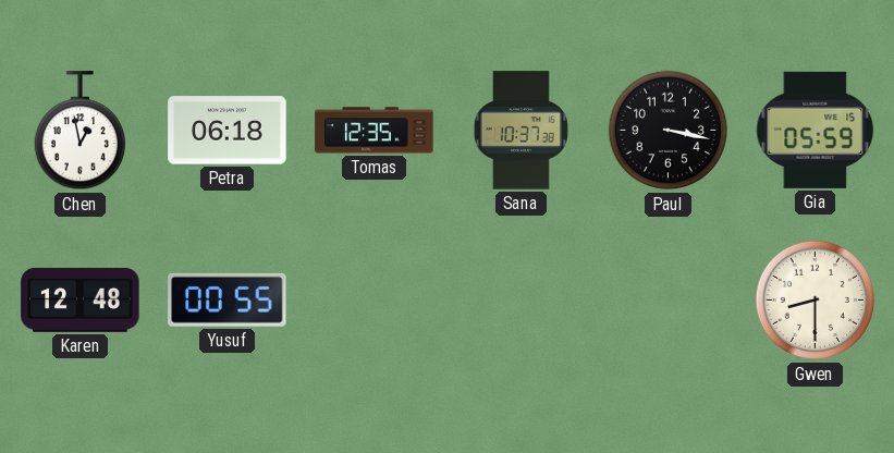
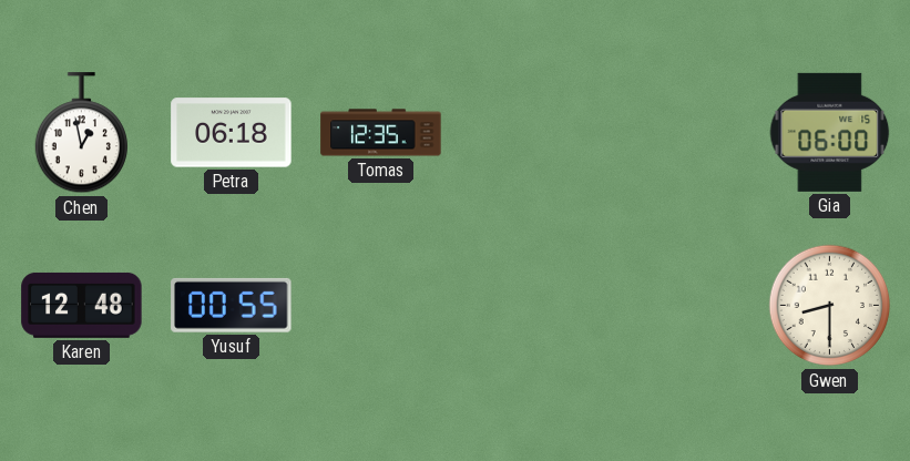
Sana: 10:37 -> none (521, 131)
Paul: 3:17 -> none (669, 131)
Gia: 05:59 -> 06:00 (830, 132)
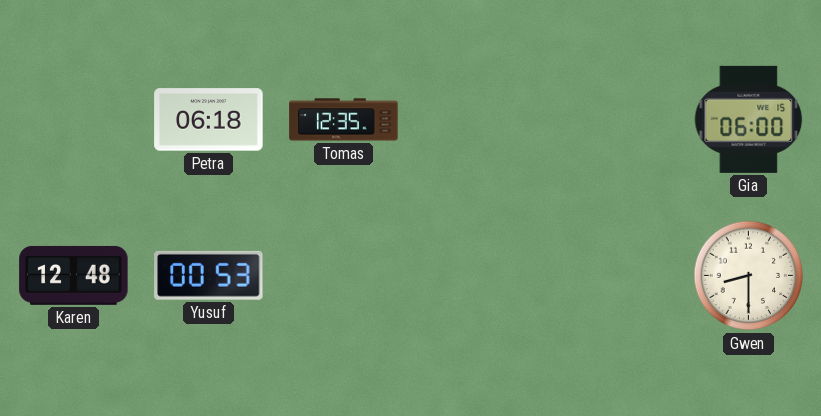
Chen: 12:58 -> none (81, 133)
Yusuf: 00:55 -> 00:53 (209, 275)
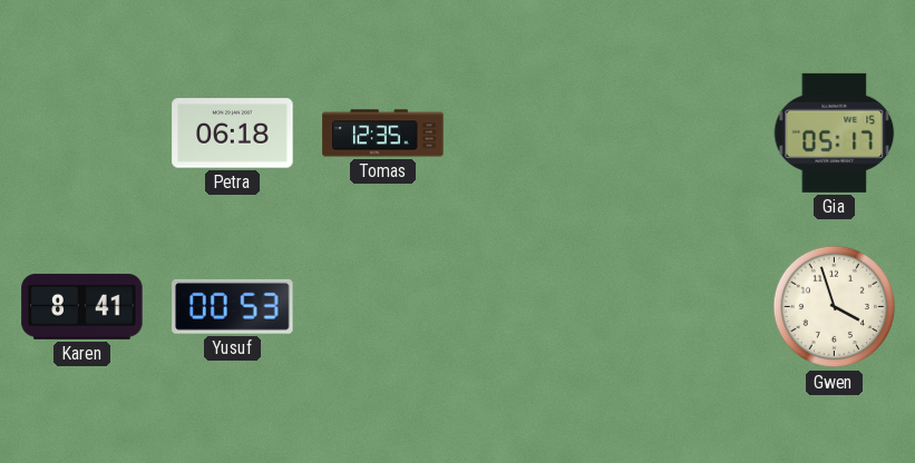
Gia: 06:00 -> 05:17 (835, 132)
Karen: 12:48 -> 8:41 (82, 306)
Gwen: 8:30 -> 3:57 (835, 307)
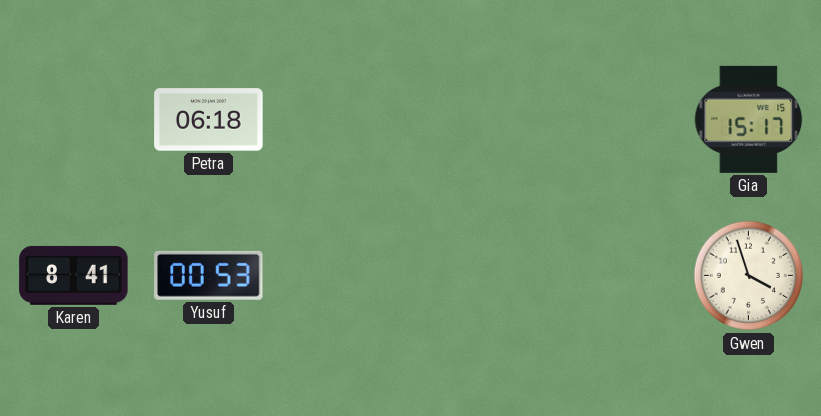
Tomas: 12:35 -> none (383, 134)
Gia: 05:17 -> 15:17 (749, 119)
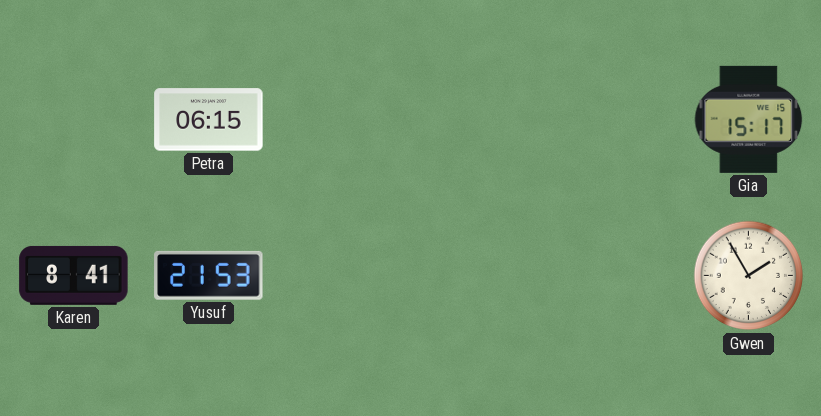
Petra: 06:18 -> 06:15 (209, 120)
Yusuf: 00:53 -> 21:53 (209, 275)
Gwen: 3:57 -> 1:55 (749, 276)
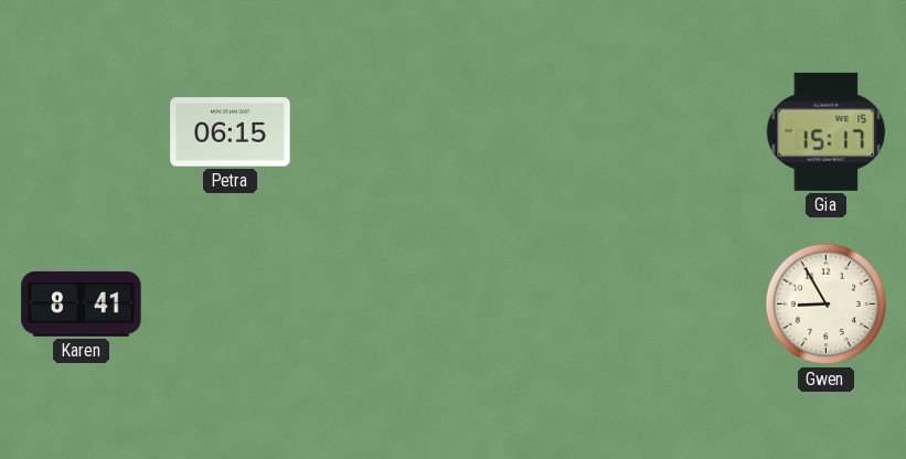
Yusuf: 21:53 -> none (209, 275)
Gwen: 1:55 -> 8:55 (827, 305)
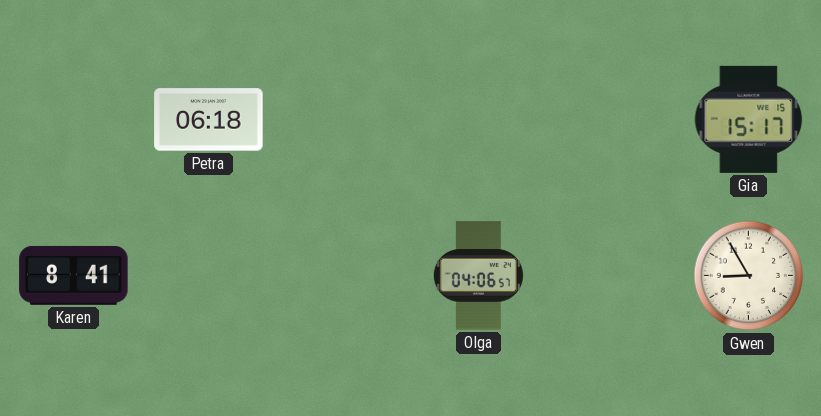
Petra: 06:15 -> 06:18 (209, 120)
Olga: none -> 04:06 (478, 276)
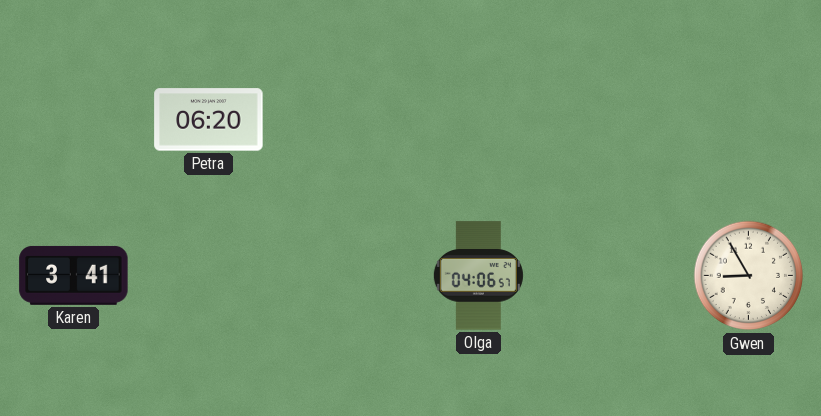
Petra: 06:18 -> 06:20 (209, 120)
Gia: 15:17 -> none (749, 119)
Karen: 8:41 -> 3:41 (74, 275)
